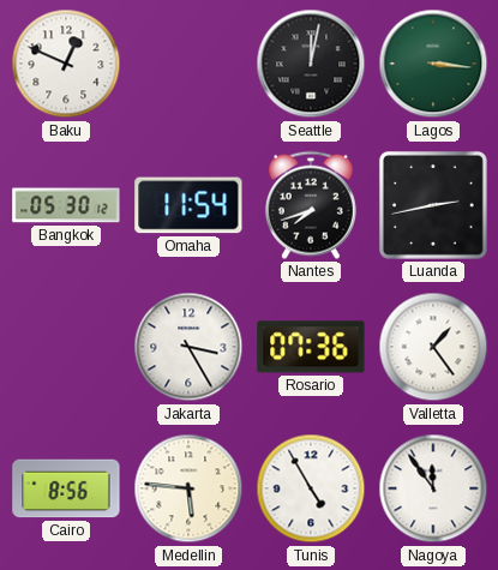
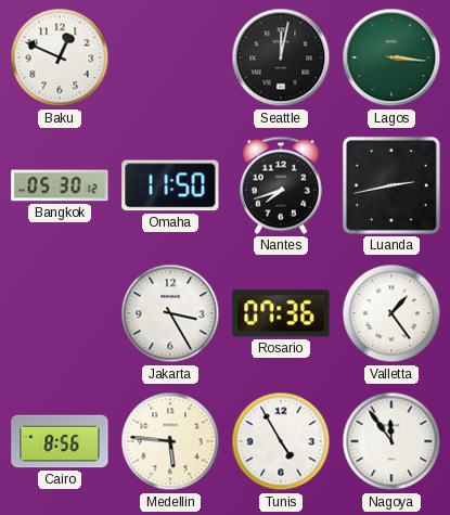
Omaha: 11:54 -> 11:50 (170, 185)
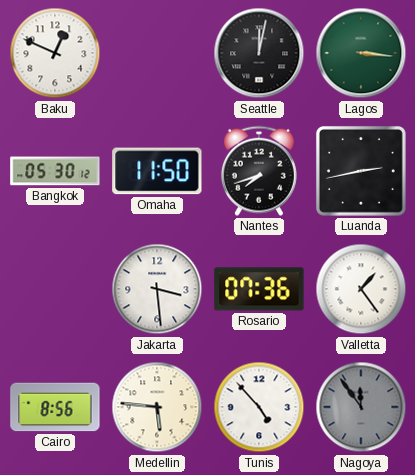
Jakarta: 3:25 -> 3:29 (157, 289)
Tunis: 4:55 -> 4:53 (259, 407)
Nagoya dial: white -> grey (361, 407)
